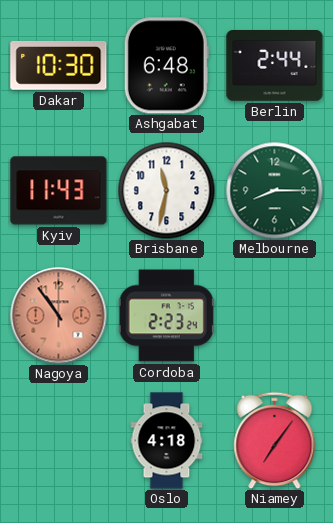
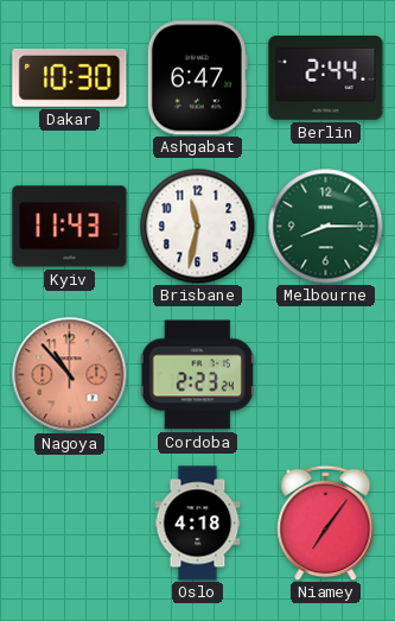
Ashgabat: 6:48 -> 6:47 (197, 78)
Nagoya: 10:54 -> 10:53 (70, 375)
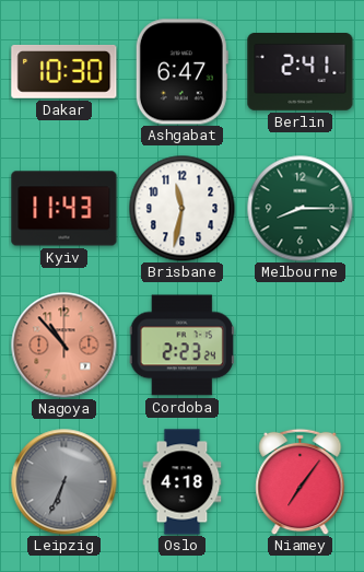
Berlin: 2:44 -> 2:41 (301, 72)
Leipzig: none -> 6:34 (64, 482)
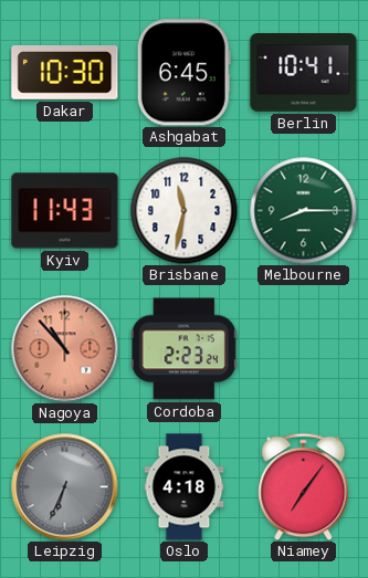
Ashgabat: 6:47 -> 6:45 (183, 73)
Berlin: 2:41 -> 10:41 (304, 73)
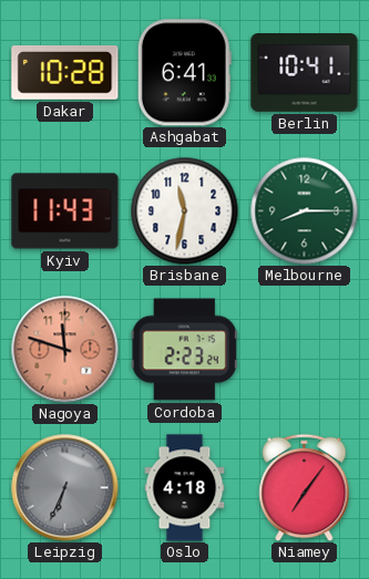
Dakar: 10:30 -> 10:28 (65, 73)
Ashgabat: 6:45 -> 6:41 (184, 73)
Nagoya: 10:53 -> 11:48 (65, 350)
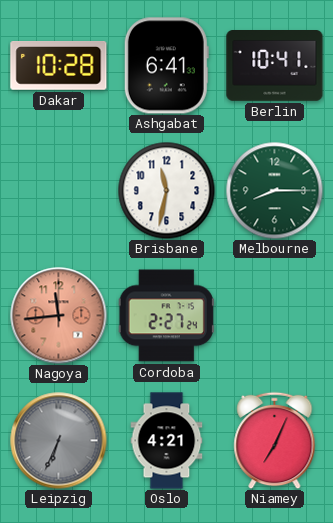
Kyiv: 11:43 -> none (65, 211)
Nagoya: 11:48 -> 11:44 (59, 316)
Cordoba: 2:23 -> 2:27 (166, 316)
Oslo: 4:18 -> 4:21 (167, 441)
Niamey: 7:06 -> 7:04 (275, 440)
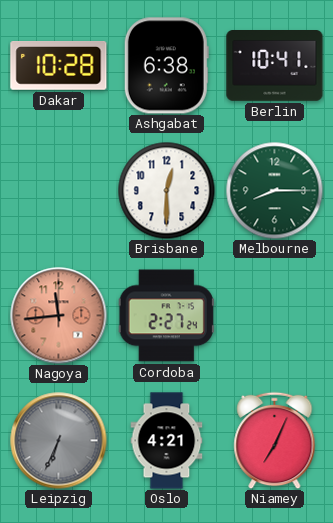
Ashgabat: 6:41 -> 6:38 (166, 66)
Brisbane: 11:32 -> 12:30 (166, 190)
